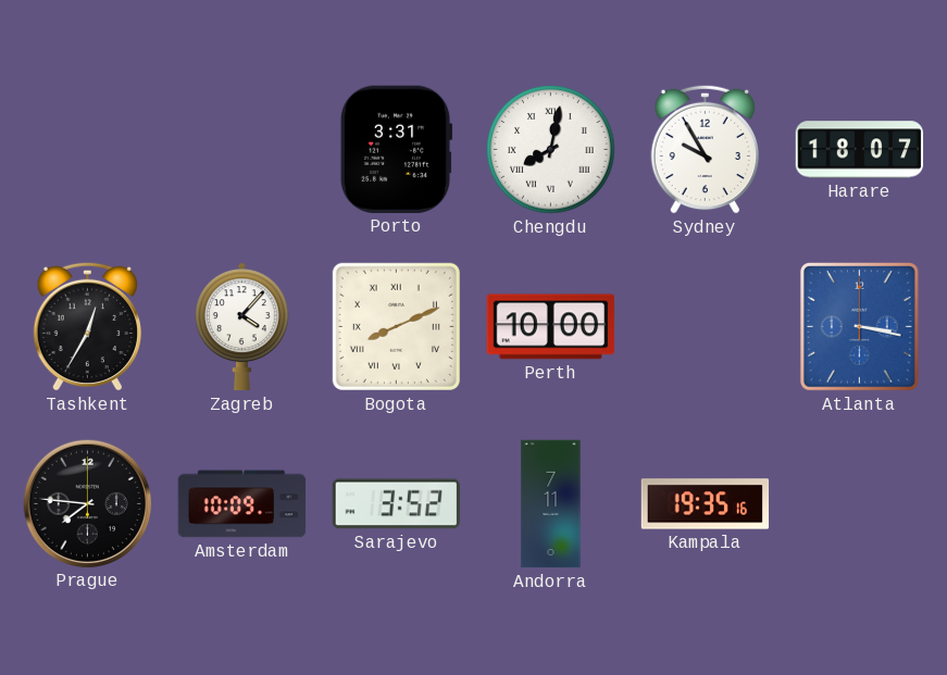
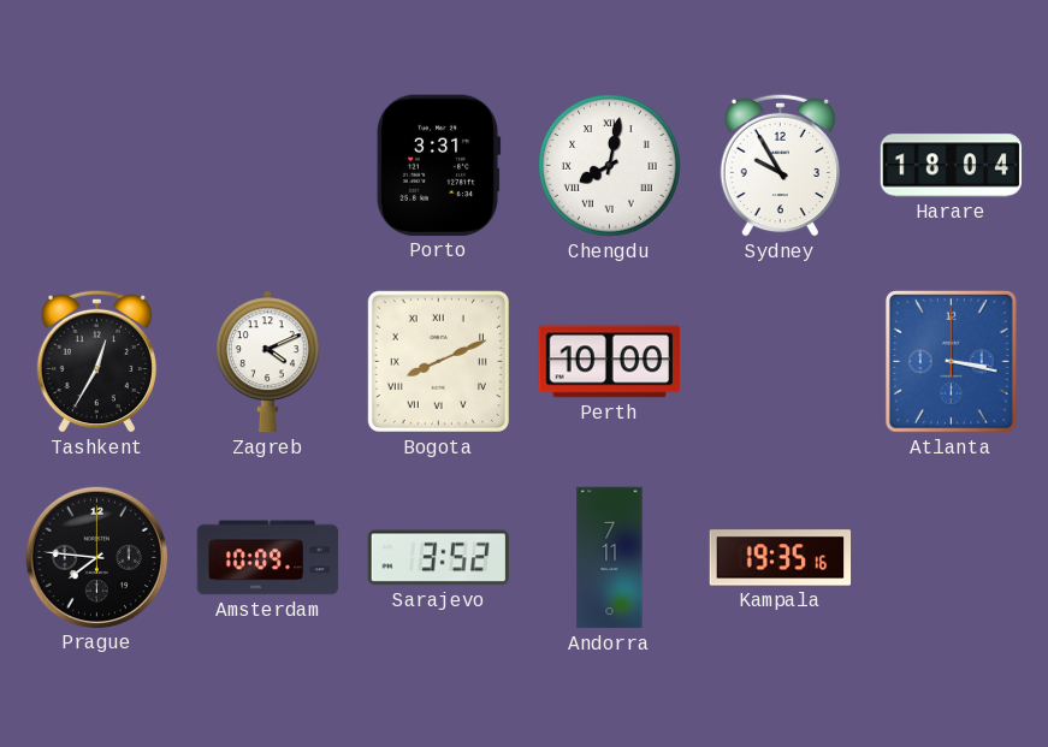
Harare: 18:07 -> 18:04 (952, 166)
Zagreb: 4:07 -> 4:11 (268, 362)
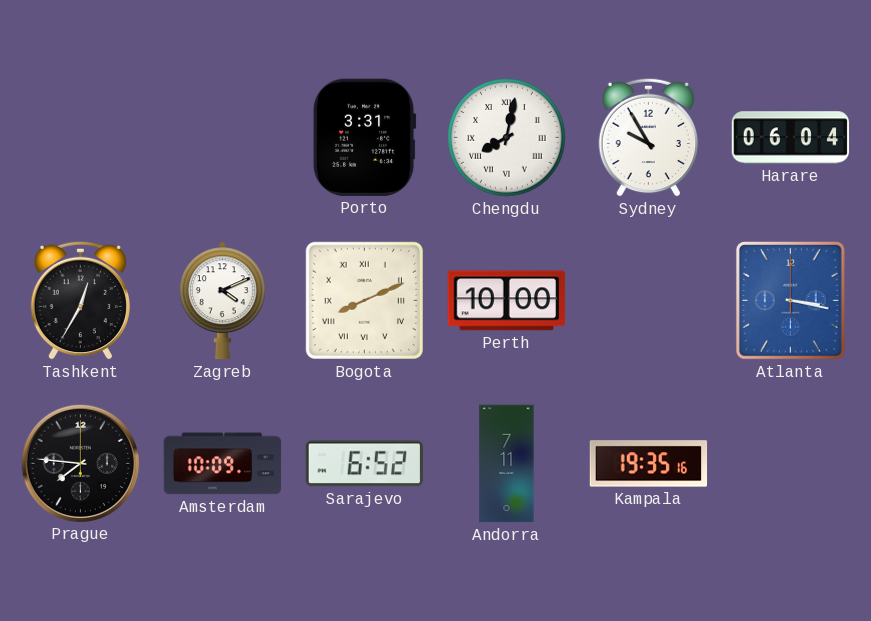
Harare: 18:04 -> 06:04 (791, 138)
Sarajevo: 3:52 -> 6:52 (364, 464)
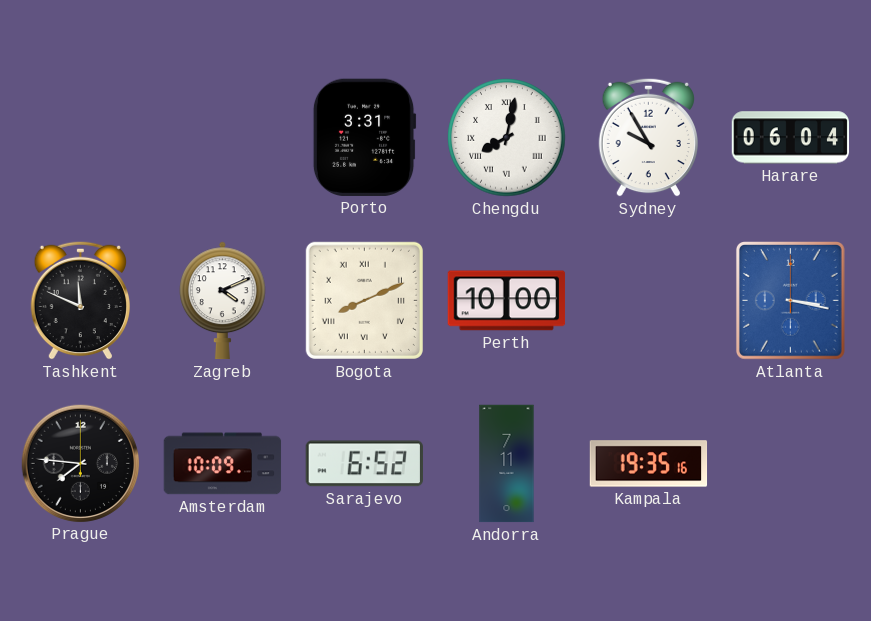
Tashkent: 12:35 -> 11:49 (80, 300)
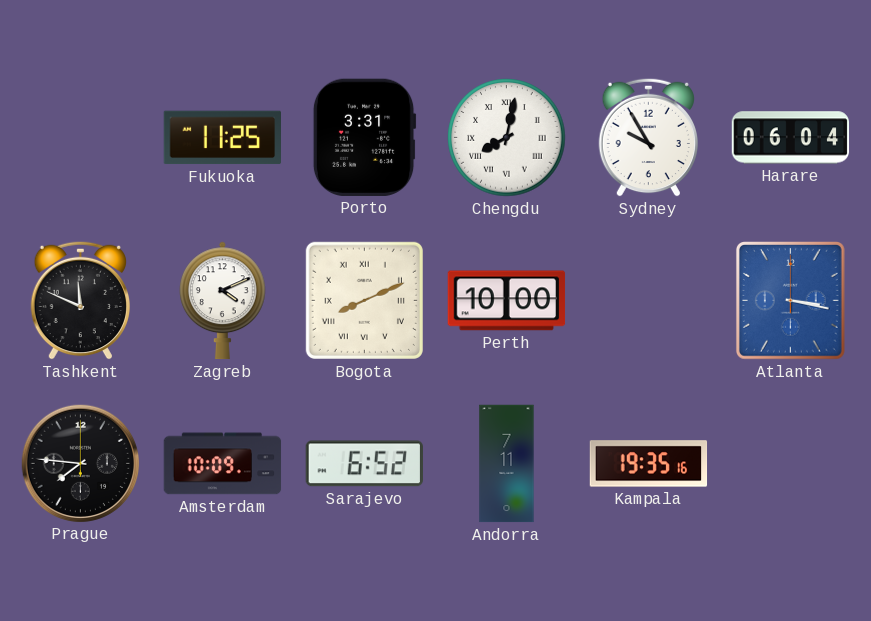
Fukuoka: none -> 11:25 (223, 138)
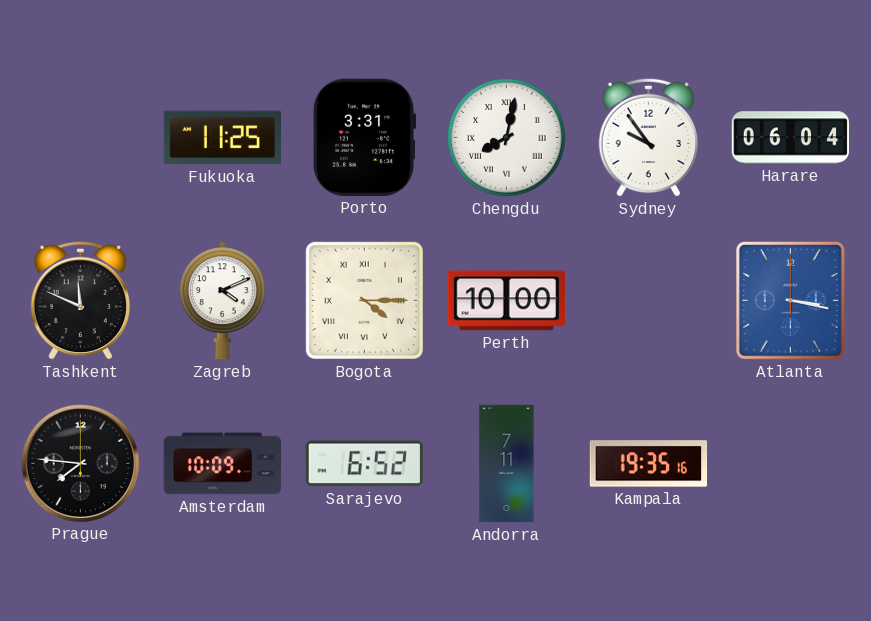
Sydney: 9:55 -> 9:54 (648, 137)
Bogota: 8:11 -> 4:15 (364, 300)
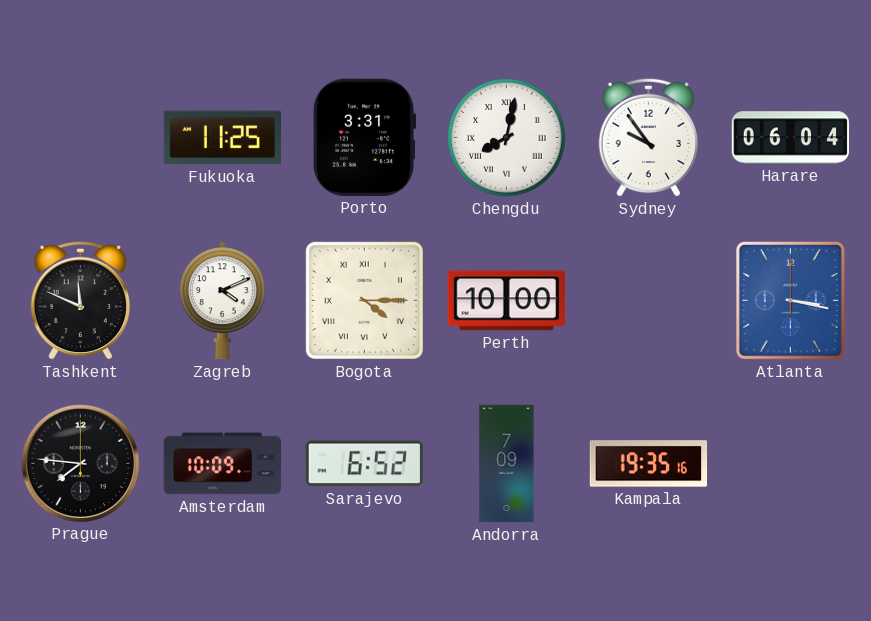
Andorra: 7:11 -> 7:09 (507, 464)
